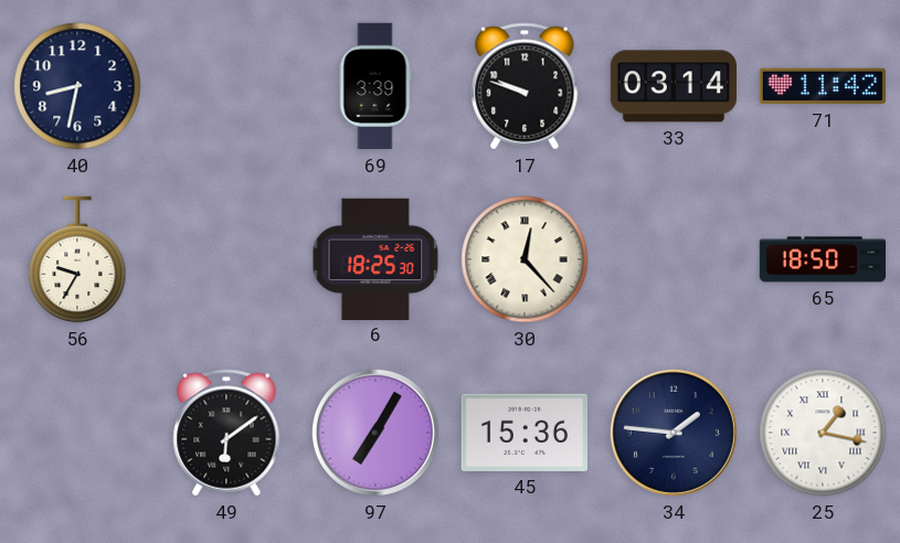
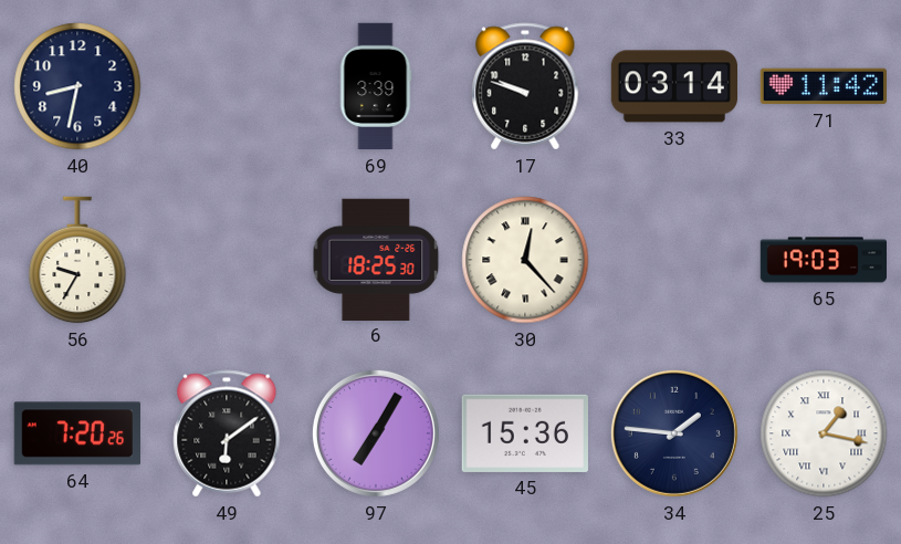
65: 18:50 -> 19:03 (823, 260)
64: none -> 7:20 (77, 433)
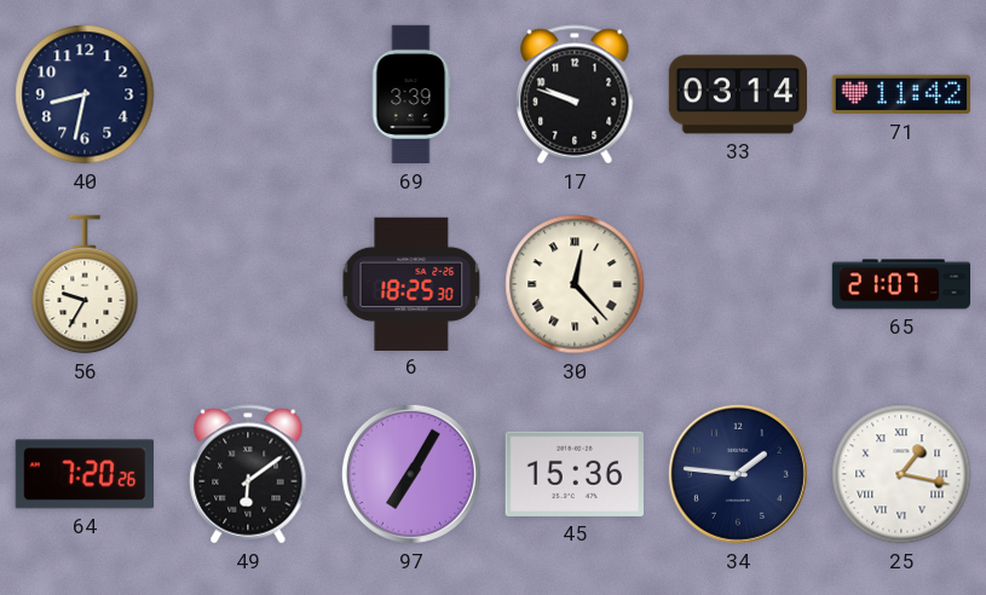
65: 19:03 -> 21:07 (900, 284)
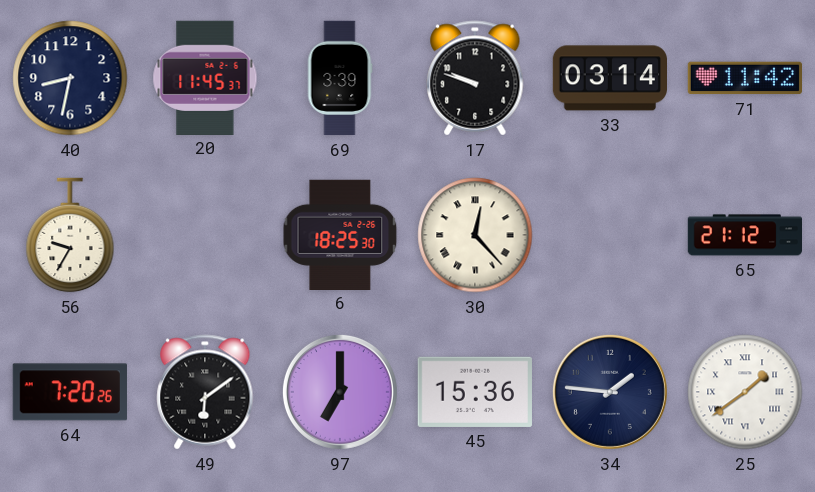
20: none -> 11:45 (205, 77)
65: 21:07 -> 21:12 (744, 235)
97: 7:05 -> 7:00 (340, 392)
25: 1:17 -> 1:39 (745, 392)
